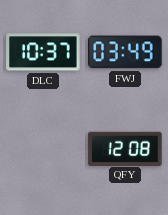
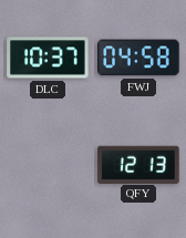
FWJ: 03:49 -> 04:58 (138, 58)
QFY: 12:08 -> 12:13 (138, 164)
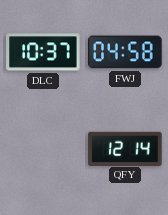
QFY: 12:13 -> 12:14 (125, 148)
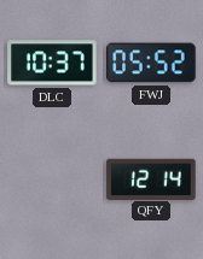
FWJ: 04:58 -> 05:52 (151, 63)
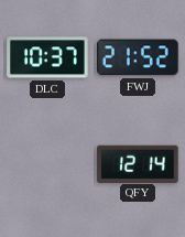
FWJ: 05:52 -> 21:52 (138, 57)
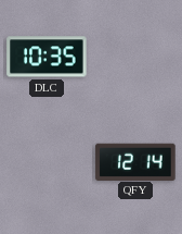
DLC: 10:37 -> 10:35 (47, 57)
FWJ: 21:52 -> none (138, 57)
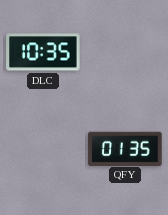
QFY: 12:14 -> 01:35 (125, 148)
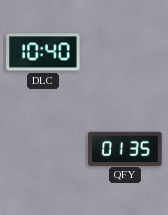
DLC: 10:35 -> 10:40 (43, 52)
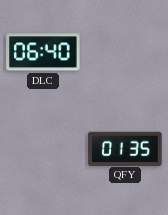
DLC: 10:40 -> 06:40 (43, 52)
